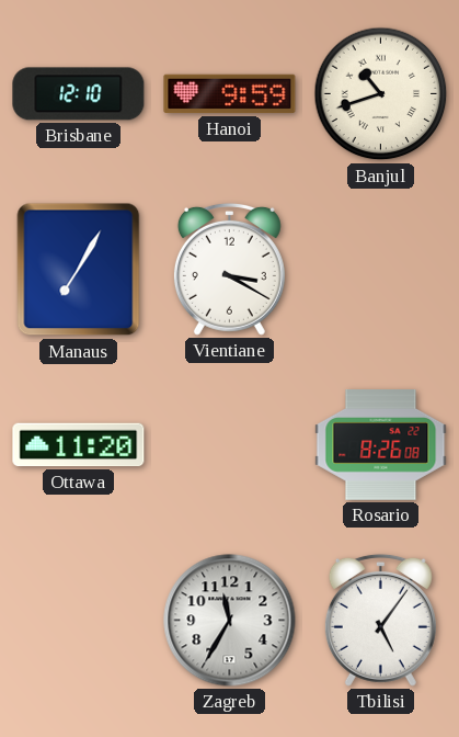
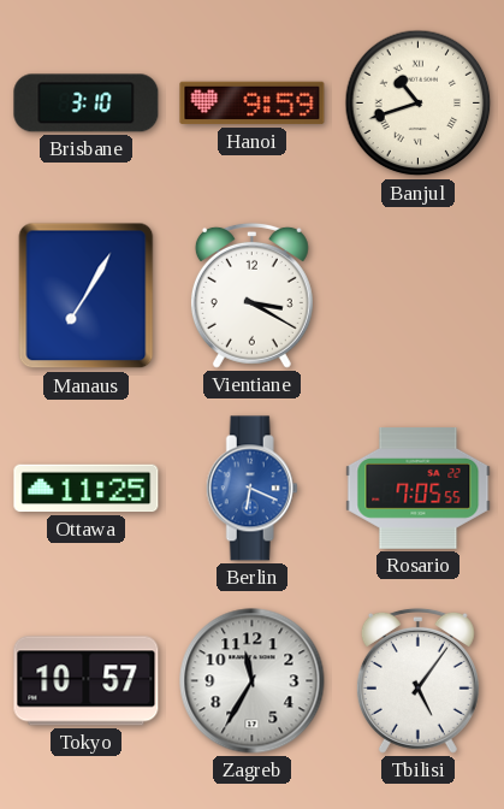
Brisbane: 12:10 -> 3:10 (87, 104)
Ottawa: 11:20 -> 11:25 (87, 489)
Berlin: none -> 6:19 (251, 489)
Rosario: 8:26 -> 7:05 (419, 489)
Tokyo: none -> 10:57 (87, 681)
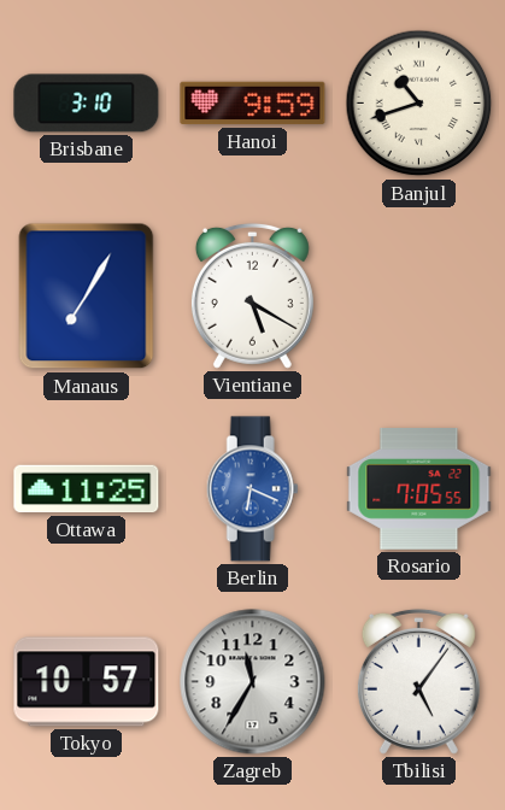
Vientiane: 3:20 -> 5:20 (252, 295)
